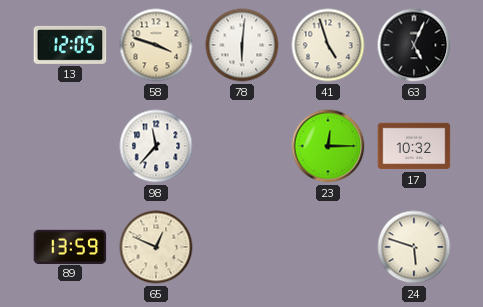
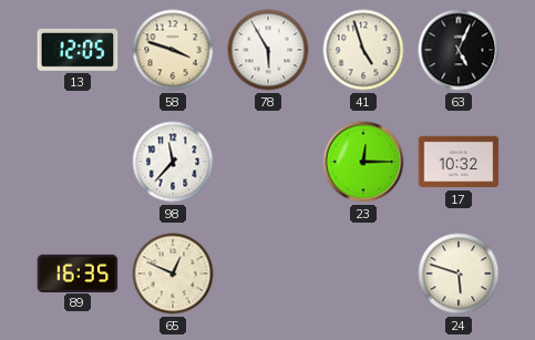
78: 6:01 -> 5:55 (268, 50)
89: 13:59 -> 16:35 (78, 272)
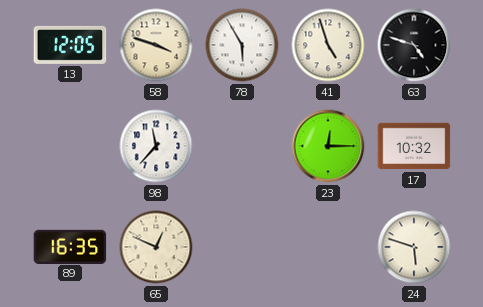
63: 5:04 -> 4:48 (414, 45)
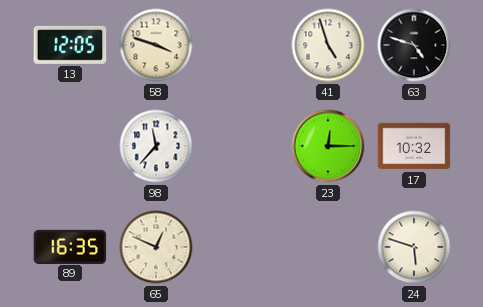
78: 5:55 -> none (242, 45)
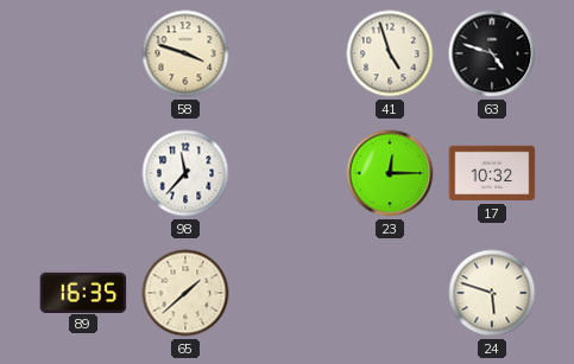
13: 12:05 -> none (70, 45)
65: 12:49 -> 1:38 (185, 293)
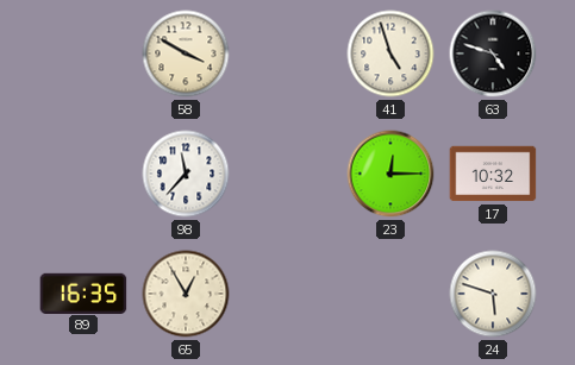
58: 3:48 -> 3:50 (186, 54)
65: 1:38 -> 12:55 (186, 294)
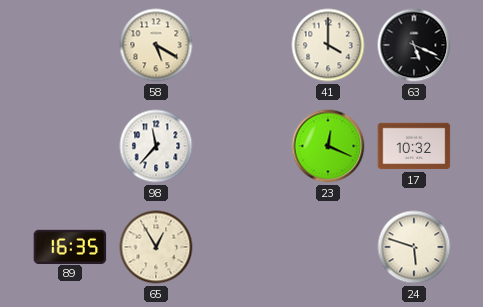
58: 3:50 -> 5:20 (156, 45)
41: 4:57 -> 4:00 (328, 45)
63: 4:48 -> 5:19 (414, 45)
23: 12:15 -> 12:19 (328, 146)
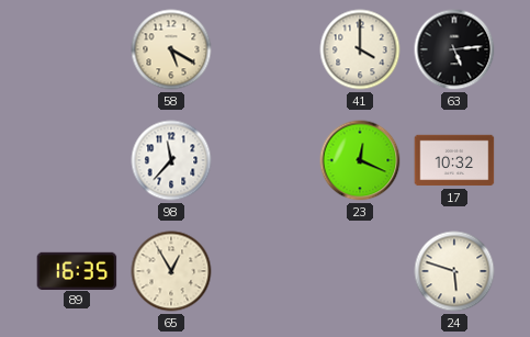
63: 5:19 -> 5:14 (454, 49)
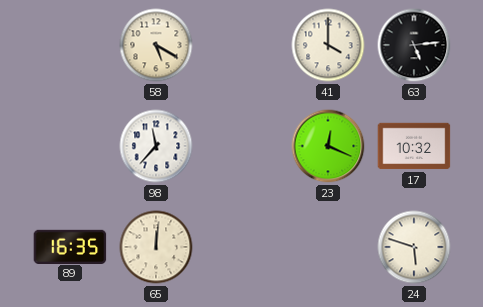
65: 12:55 -> 12:01 (156, 247)
